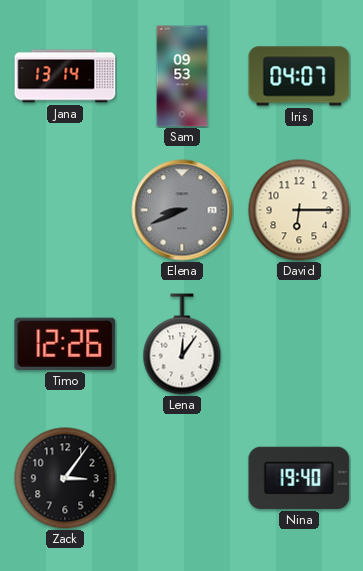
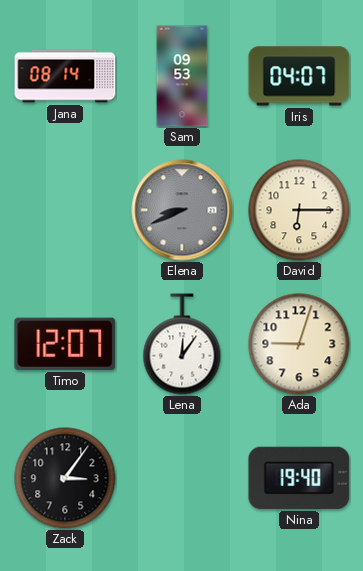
Jana: 13:14 -> 08:14 (65, 76)
Timo: 12:26 -> 12:07 (65, 344)
Ada: none -> 9:03 (299, 344)
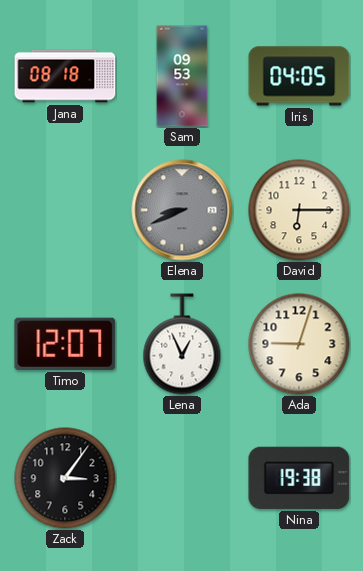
Jana: 08:14 -> 08:18 (65, 76)
Iris: 04:07 -> 04:05 (299, 76)
Lena: 12:06 -> 12:56 (182, 344)
Nina: 19:40 -> 19:38 (299, 478)
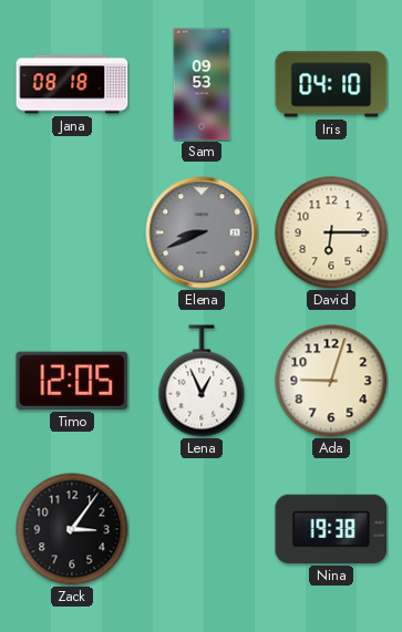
Iris: 04:05 -> 04:10 (331, 84)
Timo: 12:07 -> 12:05 (72, 381)
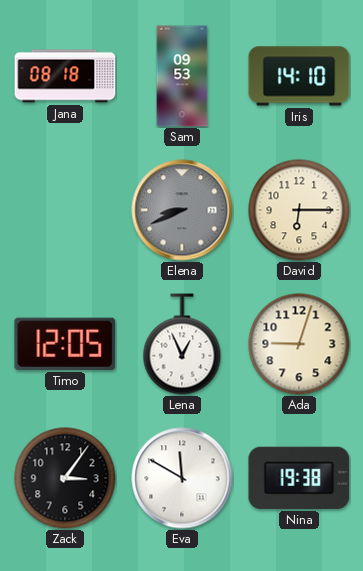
Iris: 04:10 -> 14:10 (299, 76)
Eva: none -> 11:50 (182, 478)
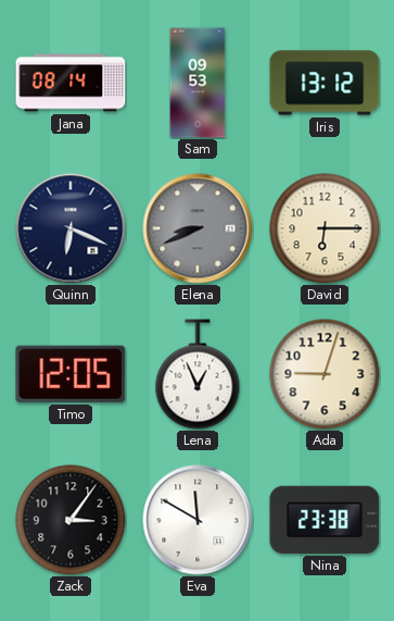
Jana: 08:18 -> 08:14 (71, 83)
Iris: 14:10 -> 13:12 (325, 83)
Quinn: none -> 6:19 (71, 228)
Nina: 19:38 -> 23:38 (325, 520)
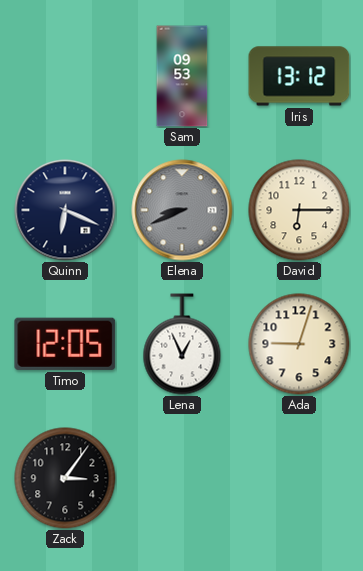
Jana: 08:14 -> none (71, 83)
Eva: 11:50 -> none (198, 520)
Nina: 23:38 -> none (325, 520)
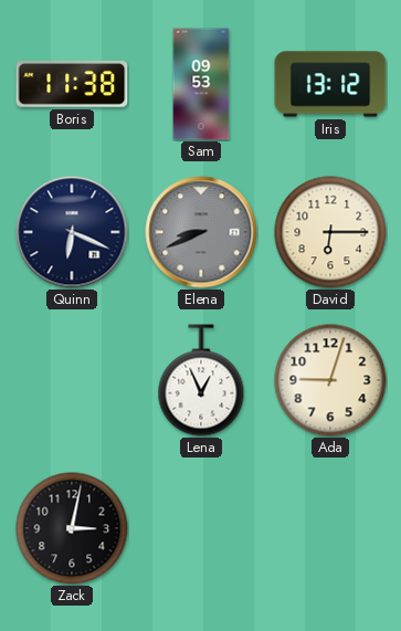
Boris: none -> 11:38 (72, 84)
Timo: 12:05 -> none (65, 344)
Zack: 3:06 -> 3:02 (72, 528)
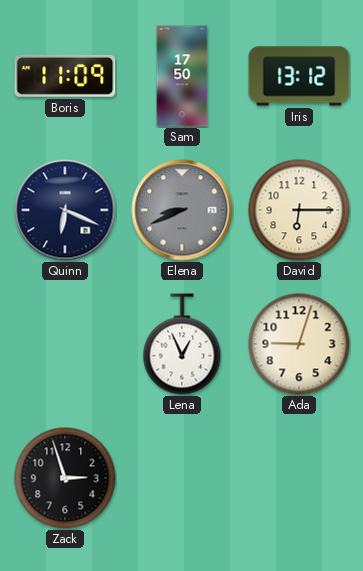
Boris: 11:38 -> 11:09 (65, 76)
Sam: 09:53 -> 17:50 (182, 76)
Zack: 3:02 -> 2:57 (65, 478)
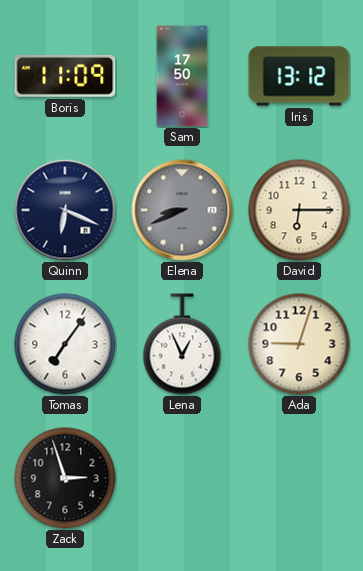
Tomas: none -> 7:06 (65, 344)
